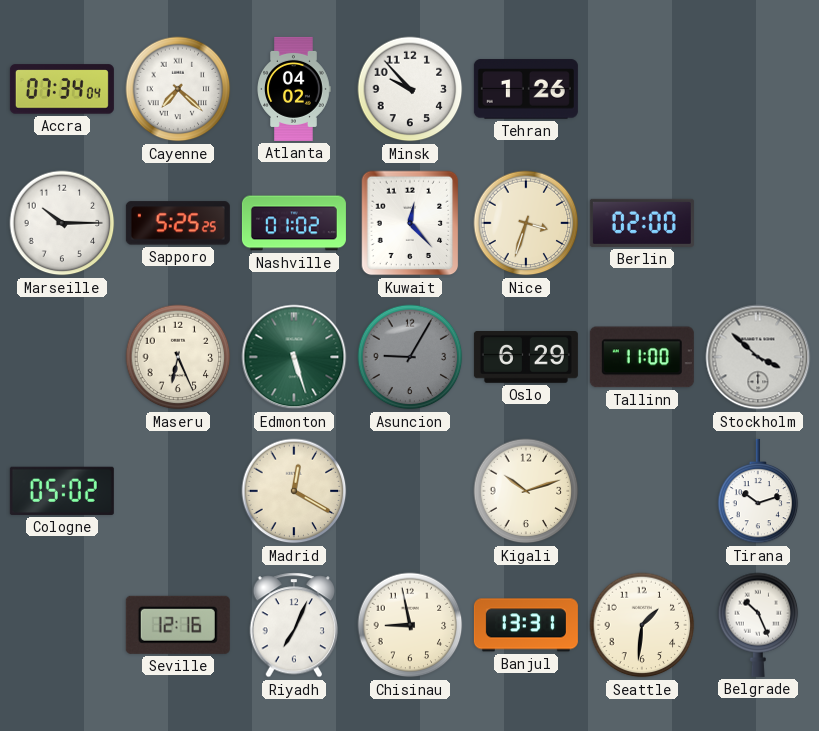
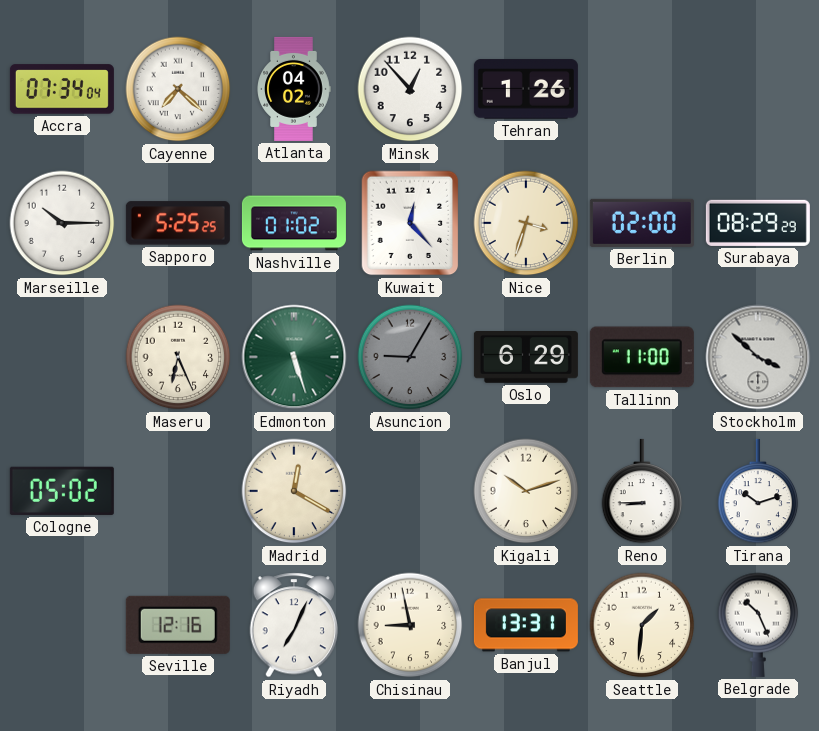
Minsk: 9:53 -> 12:53 (410, 89)
Surabaya: none -> 08:29 (758, 223)
Reno: none -> 8:45 (642, 491)
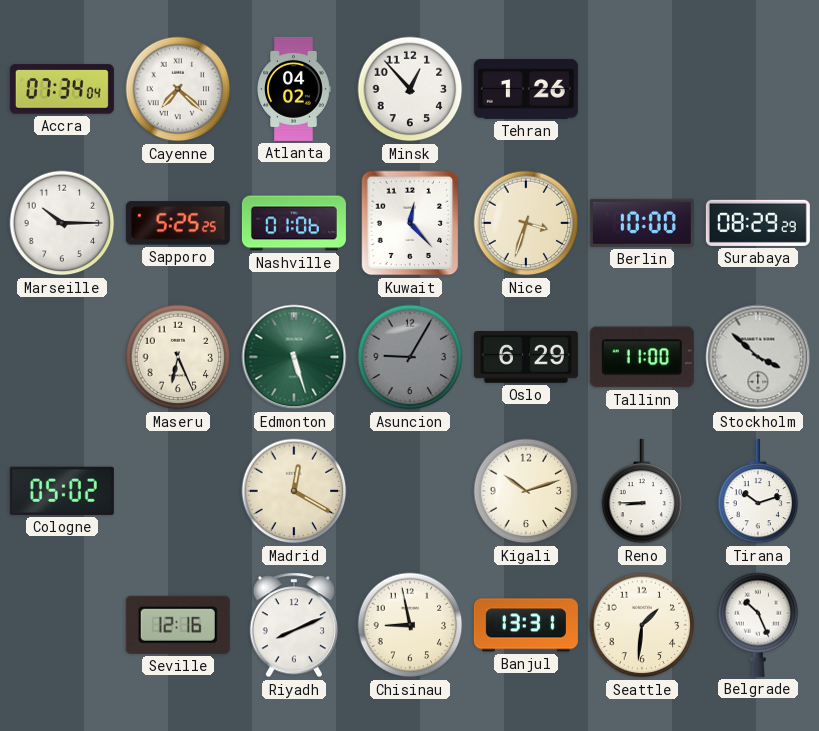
Nashville: 01:02 -> 01:06 (294, 223)
Berlin: 02:00 -> 10:00 (642, 223)
Riyadh: 7:04 -> 8:11 (294, 625)
